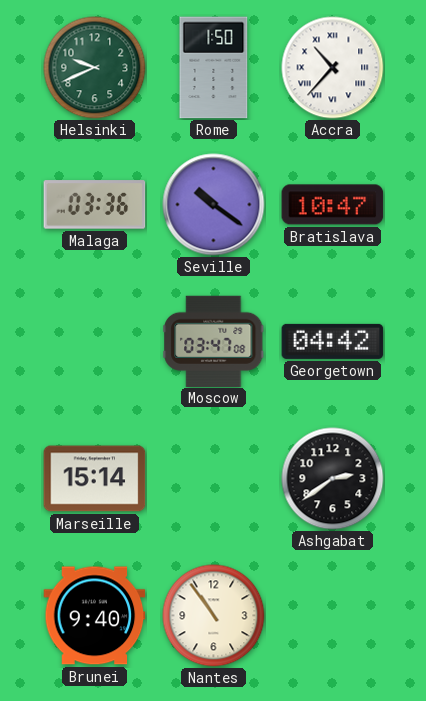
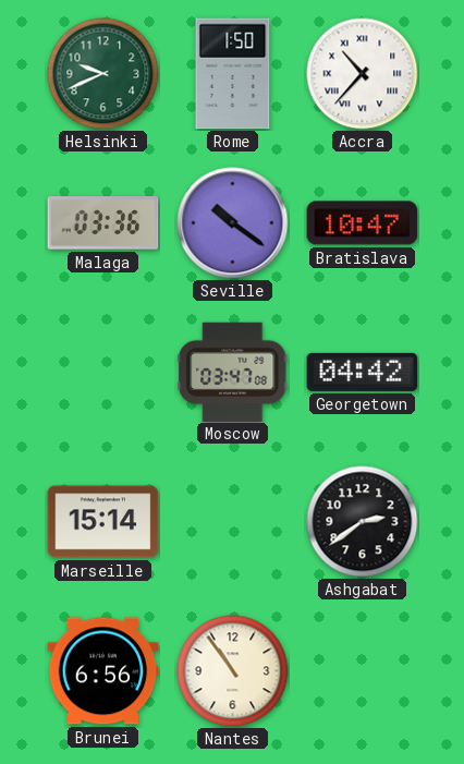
Brunei: 9:40 -> 6:56 (103, 671)
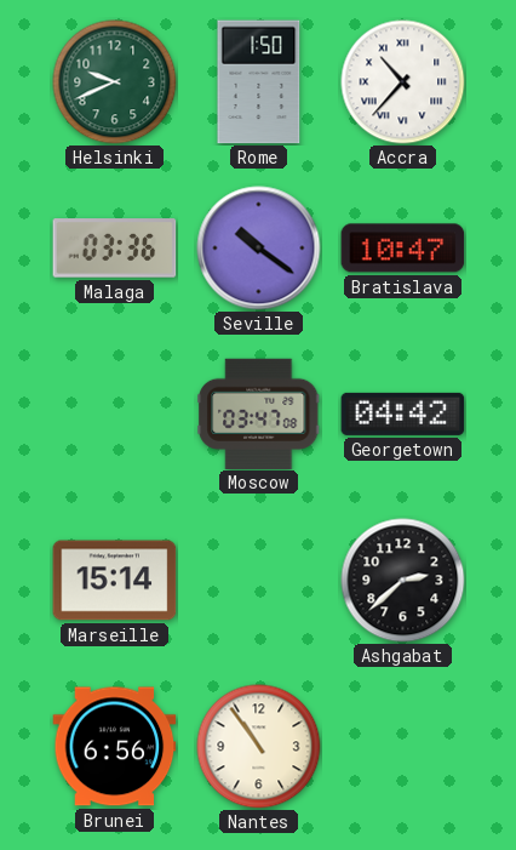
Ashgabat: 2:39 -> 2:38 (403, 581)
